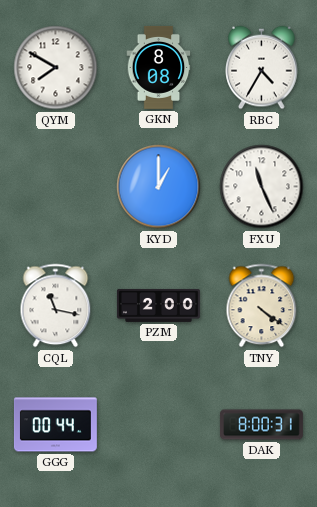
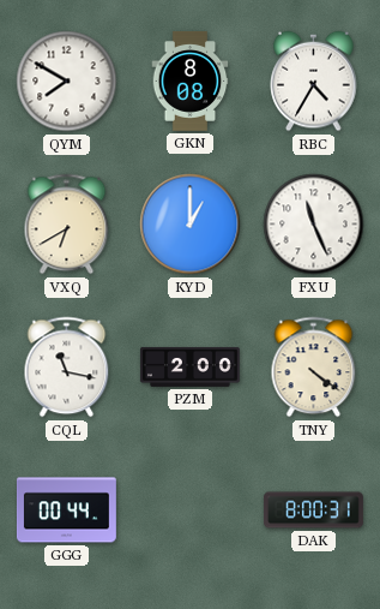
VXQ: none -> 6:40 (67, 225)
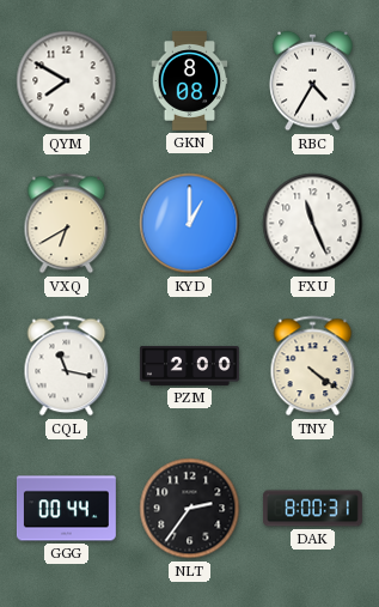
NLT: none -> 2:36 (190, 509)
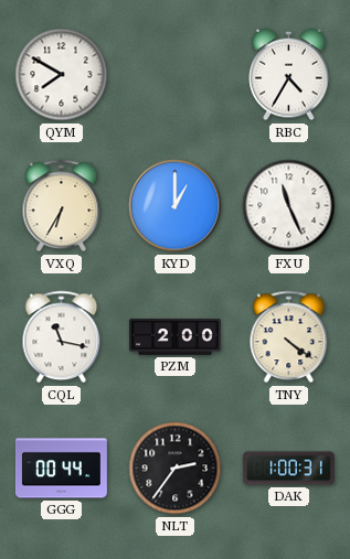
GKN: 8:08 -> none (190, 80)
VXQ: 6:40 -> 6:35 (62, 206)
DAK: 8:00 -> 1:00 (288, 469)
